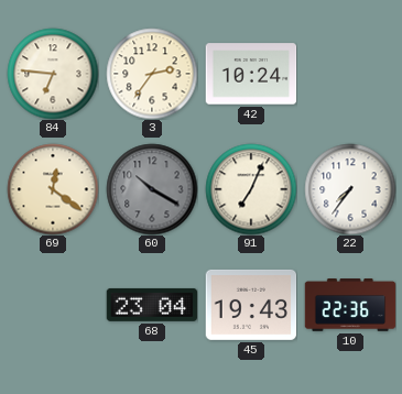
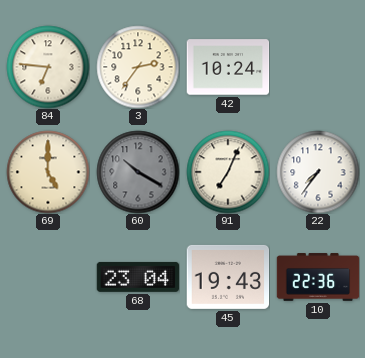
69: 12:21 -> 5:00 (48, 172)
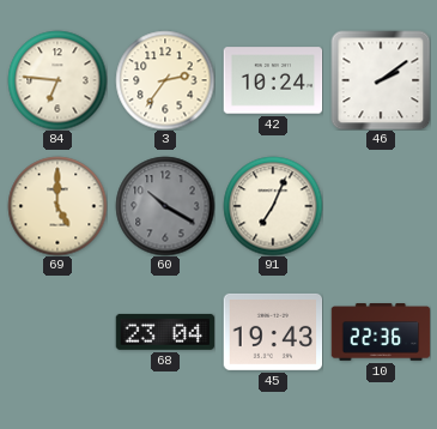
46: none -> 2:09 (381, 80)
22: 7:36 -> none (318, 172)
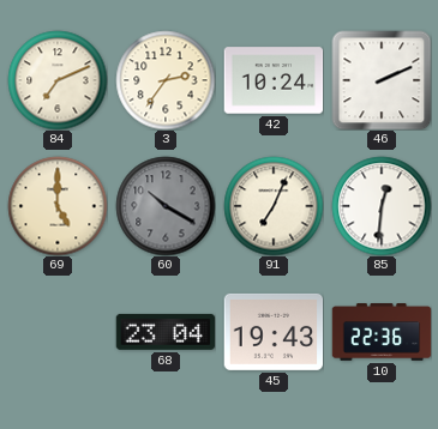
84: 6:46 -> 7:11 (58, 80)
46: 2:09 -> 2:11 (382, 80)
85: none -> 12:31 (382, 206)
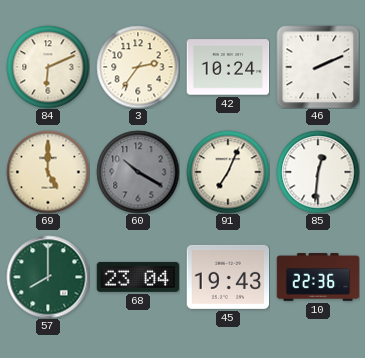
84: 7:11 -> 6:11 (48, 67)
57: none -> 8:00 (48, 277)
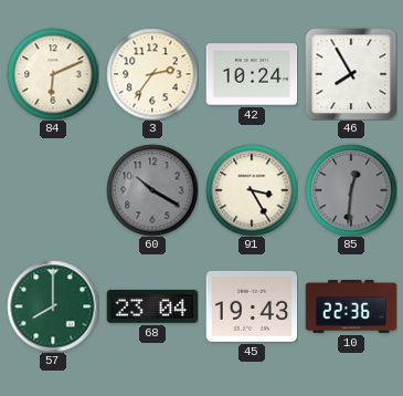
46: 2:11 -> 7:55 (351, 74)
69: 5:00 -> none (48, 172)
91: 7:04 -> 3:25 (252, 190)
85 dial: white -> grey (351, 190)
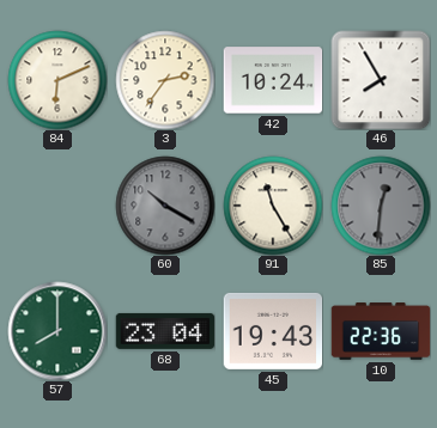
91: 3:25 -> 11:25 (273, 206)
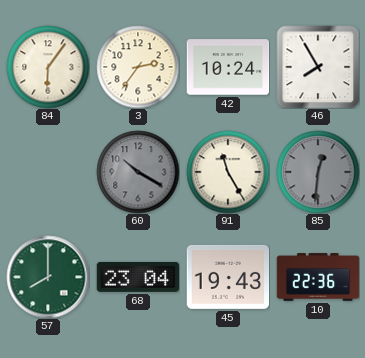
84: 6:11 -> 6:06 (48, 67)
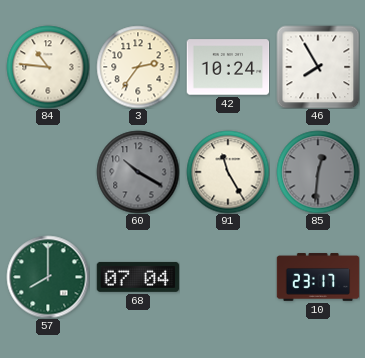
84: 6:06 -> 10:46 (48, 67)
68: 23:04 -> 07:04 (138, 277)
45: 19:43 -> none (228, 277)
10: 22:36 -> 23:17 (318, 277)
